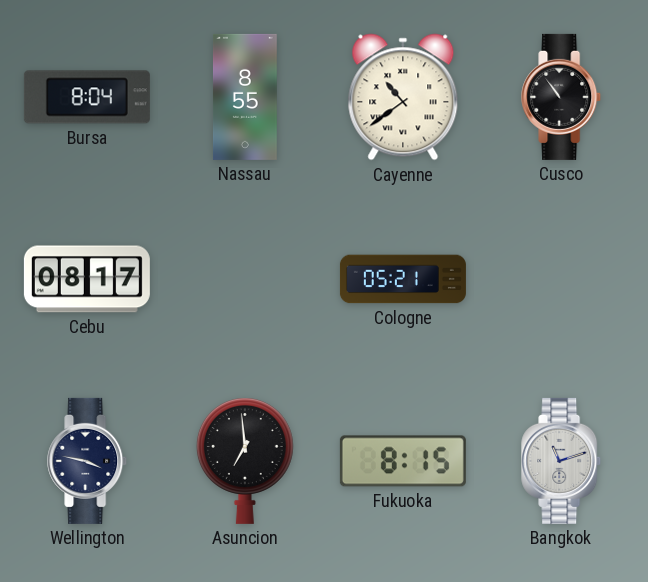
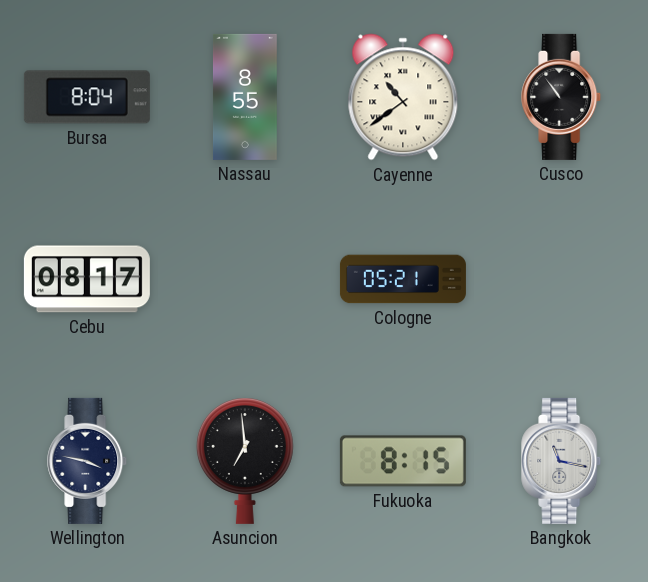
Bangkok: 11:12 -> 11:17 (562, 461)
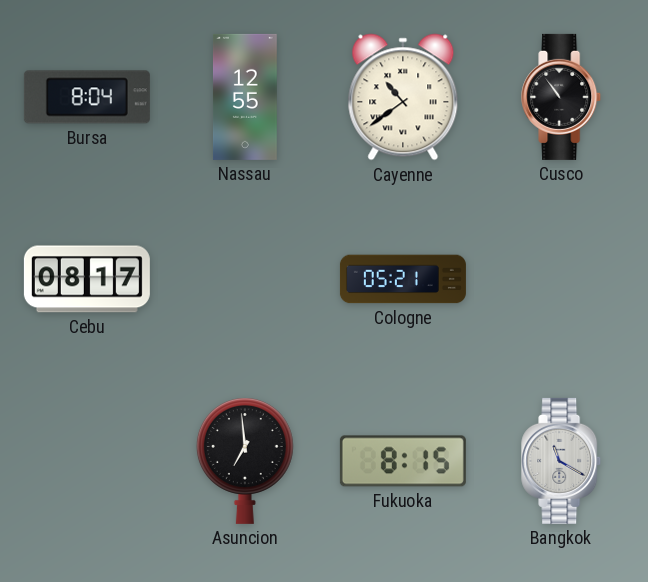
Nassau: 8:55 -> 12:55 (245, 97)
Wellington: 3:47 -> none (88, 461)
Bangkok: 11:17 -> 11:20 (562, 461)
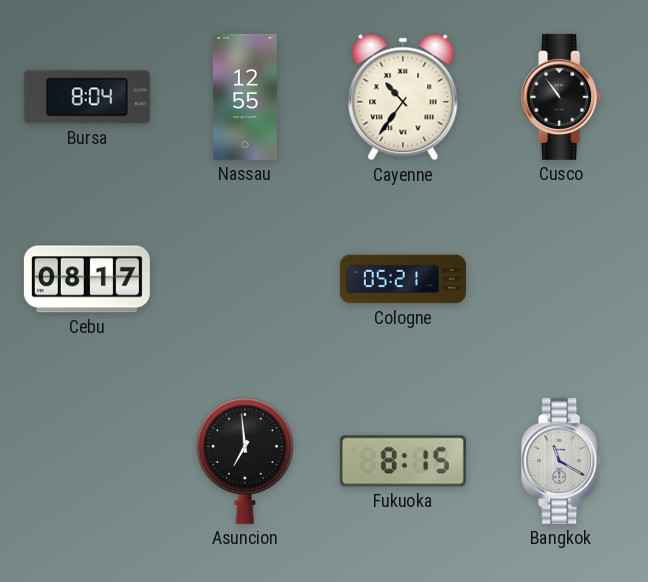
Cayenne: 10:39 -> 10:36 (403, 97)
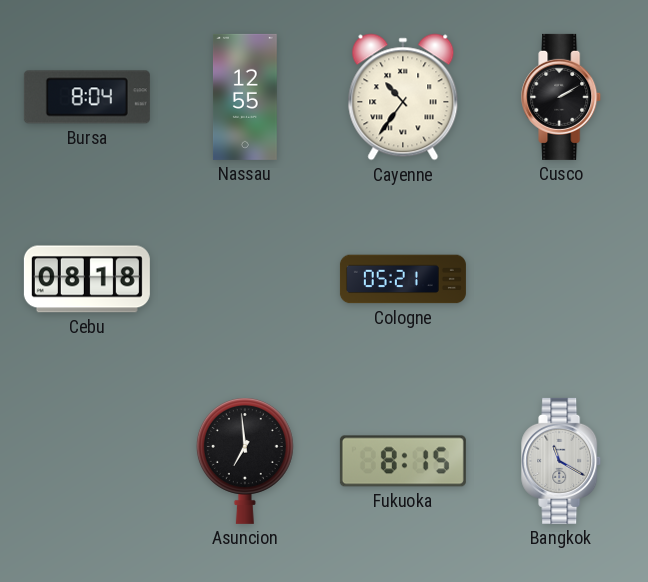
Cusco: 10:54 -> 2:10 (562, 97)
Cebu: 08:17 -> 08:18 (87, 279)
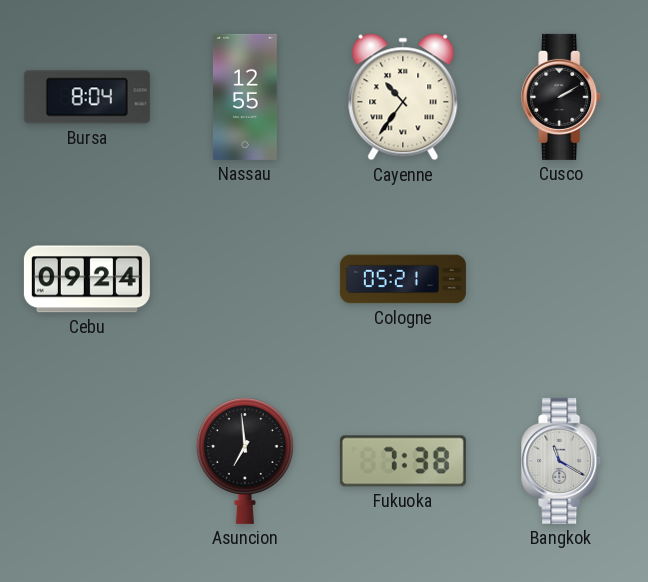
Cebu: 08:18 -> 09:24 (87, 279)
Fukuoka: 8:15 -> 7:38 (403, 461)
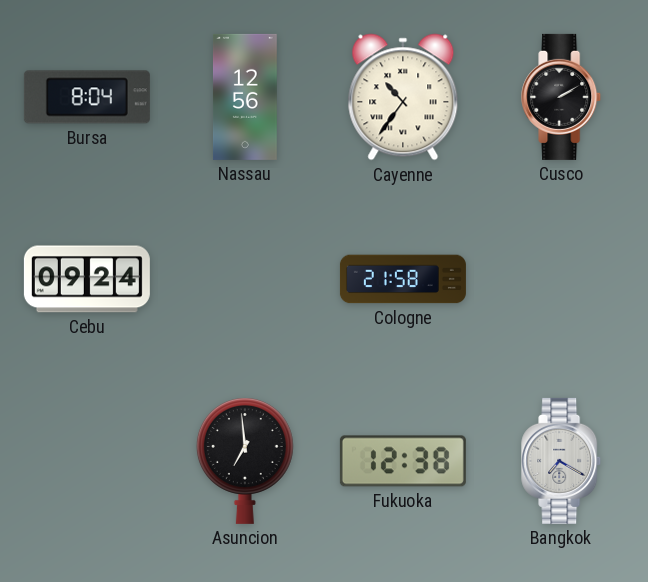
Nassau: 12:55 -> 12:56 (245, 97)
Cologne: 05:21 -> 21:58 (403, 279)
Fukuoka: 7:38 -> 12:38 (403, 461)
Bangkok: 11:20 -> 7:20 (562, 461)
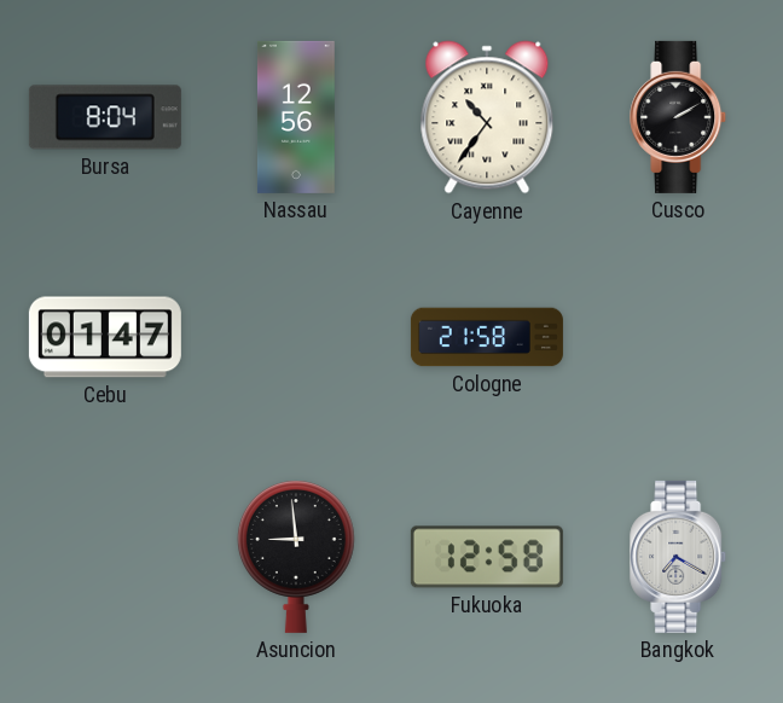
Cebu: 09:24 -> 01:47 (105, 337)
Asuncion: 6:59 -> 8:59 (296, 557)
Fukuoka: 12:38 -> 12:58 (487, 557)
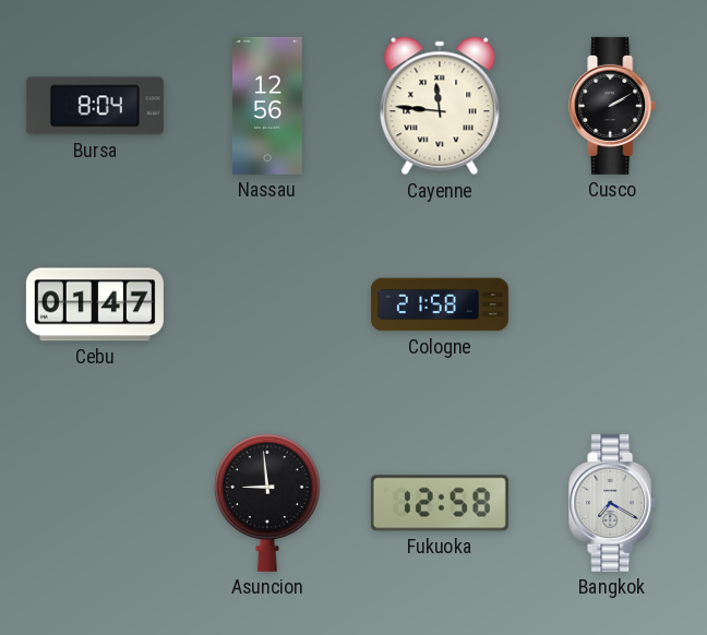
Cayenne: 10:36 -> 11:46 (440, 106)
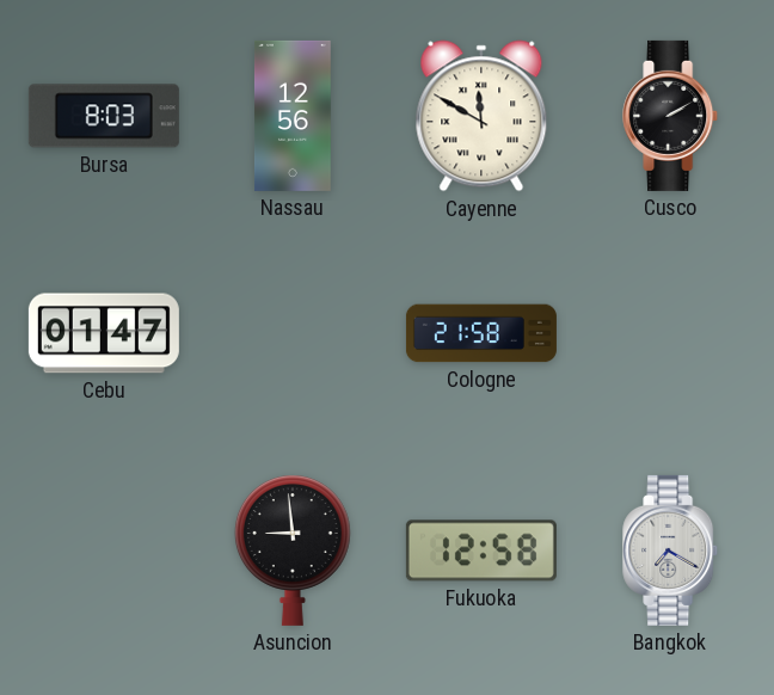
Bursa: 8:04 -> 8:03 (104, 116)
Cayenne: 11:46 -> 11:50 (481, 116)
